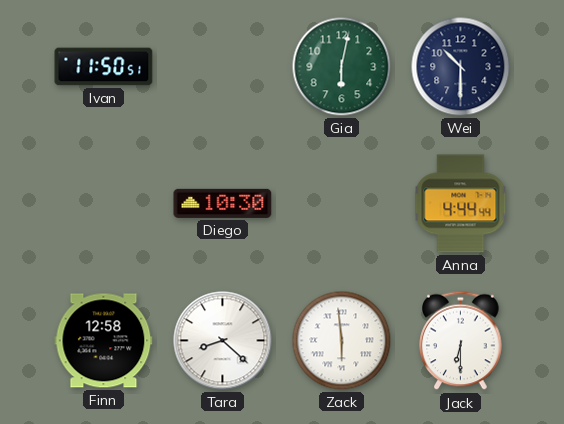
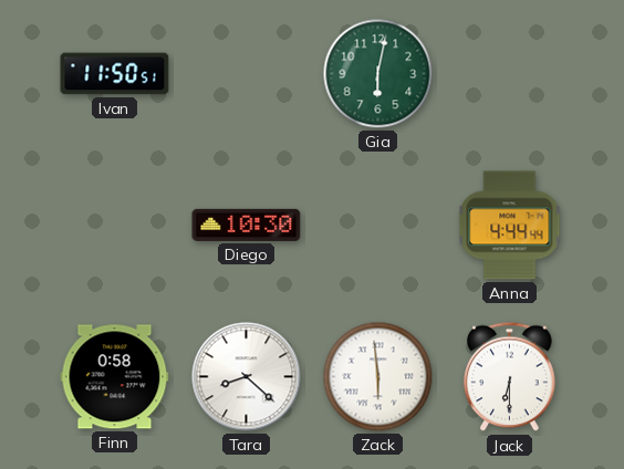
Wei: 10:30 -> none (461, 67)
Finn: 12:58 -> 0:58 (115, 377)
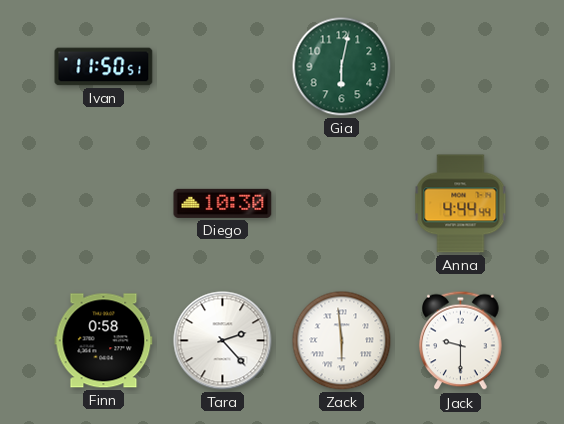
Tara: 8:22 -> 2:23 (223, 341)
Jack: 6:30 -> 9:30 (461, 341)
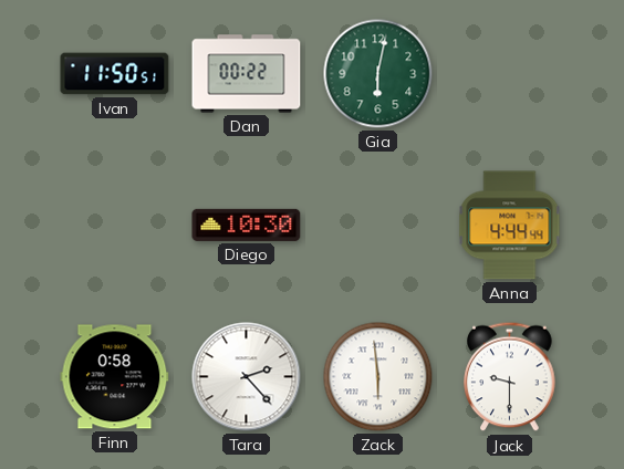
Dan: none -> 00:22 (247, 74)
